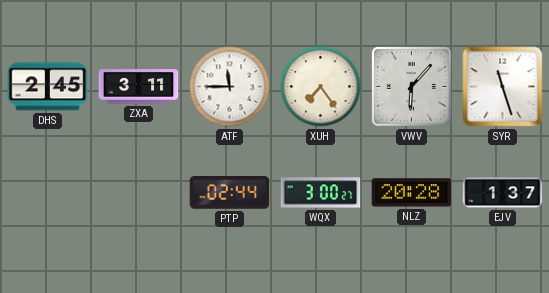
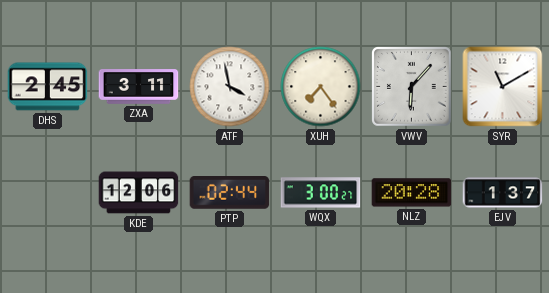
ATF: 11:45 -> 3:58 (230, 87)
SYR: 11:27 -> 11:10 (503, 87)
KDE: none -> 12:06 (139, 193)
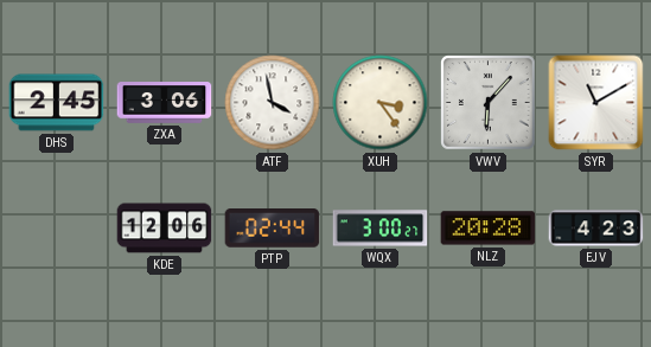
ZXA: 3:11 -> 3:06 (165, 103)
XUH: 7:24 -> 3:24 (381, 103)
EJV: 1:37 -> 4:23 (596, 229)
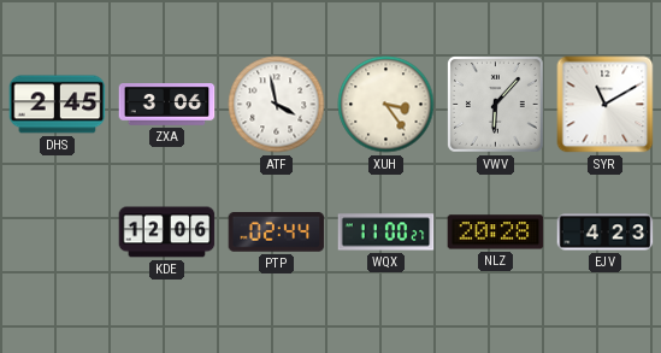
WQX: 3:00 -> 11:00 (386, 233)
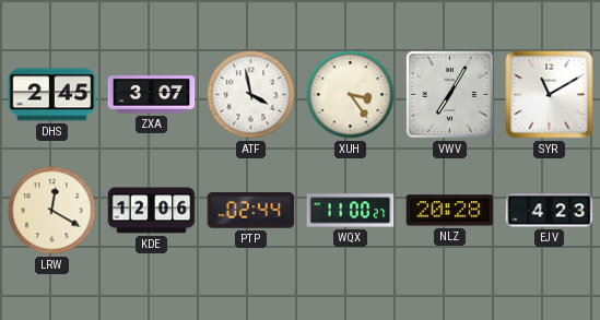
ZXA: 3:06 -> 3:07 (152, 95)
VWV: 6:07 -> 7:05 (450, 95)
LRW: none -> 12:20 (52, 211)
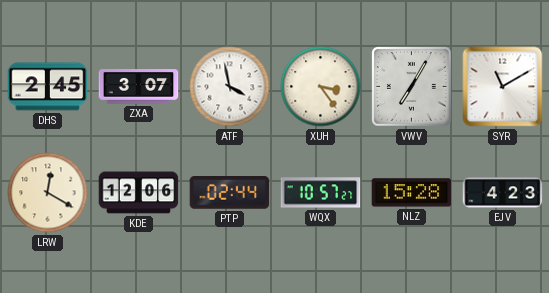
WQX: 11:00 -> 10:57 (321, 193)
NLZ: 20:28 -> 15:28 (412, 193)
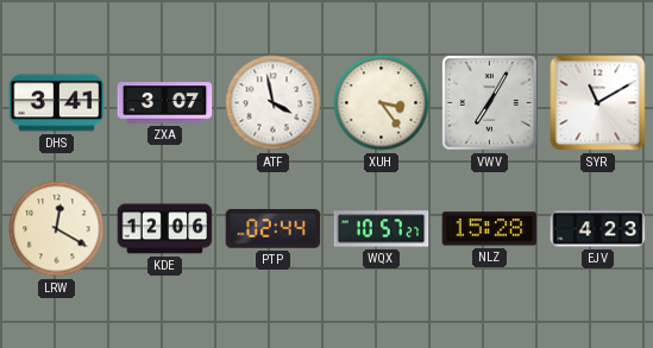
DHS: 2:45 -> 3:41 (57, 103)
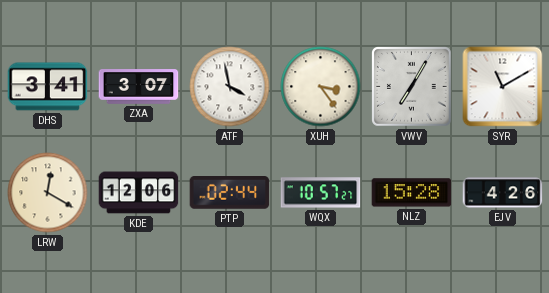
EJV: 4:23 -> 4:26 (503, 193)
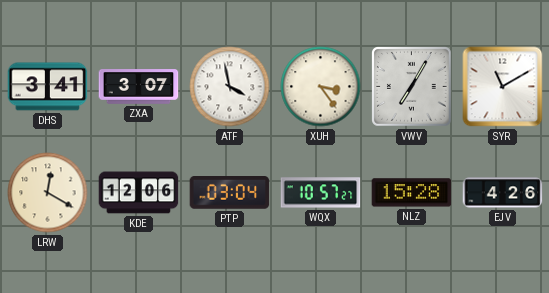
PTP: 02:44 -> 03:04 (230, 193)
